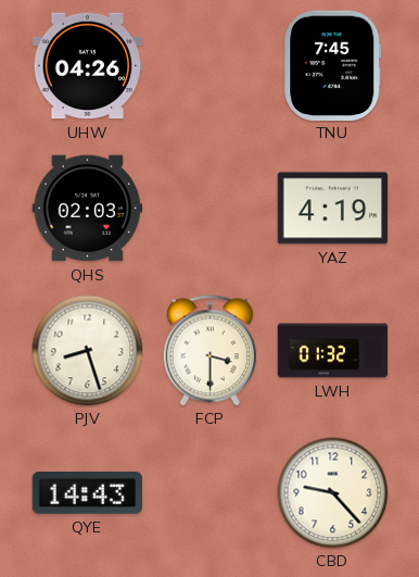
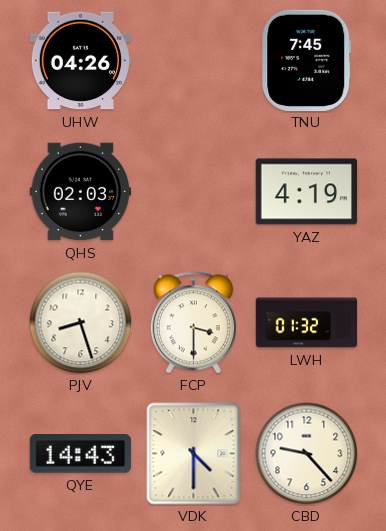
VDK: none -> 4:30 (194, 454)
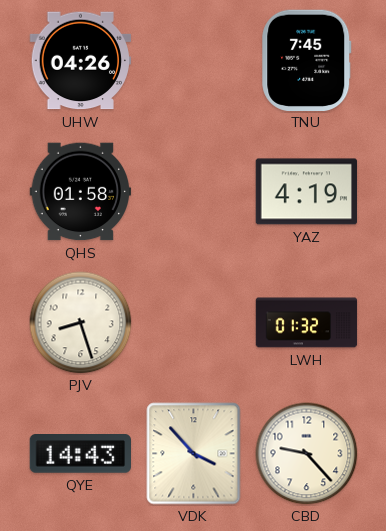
QHS: 02:03 -> 01:58 (81, 192)
FCP: 3:30 -> none (193, 323)
VDK: 4:30 -> 3:53 (194, 454)
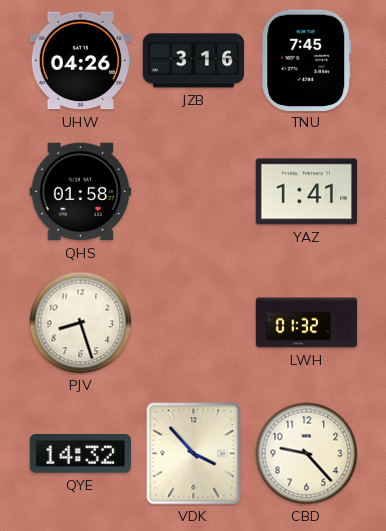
JZB: none -> 3:16 (194, 61)
YAZ: 4:19 -> 1:41 (307, 192)
QYE: 14:43 -> 14:32 (80, 454)
